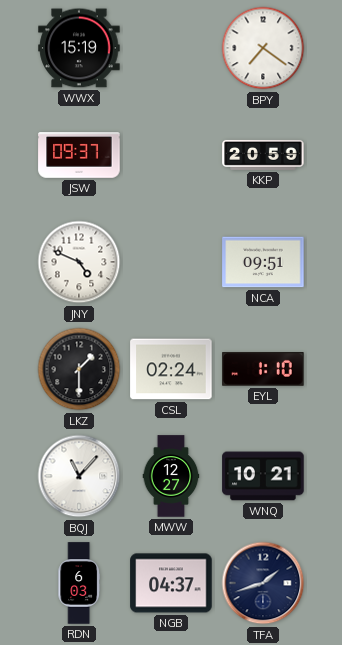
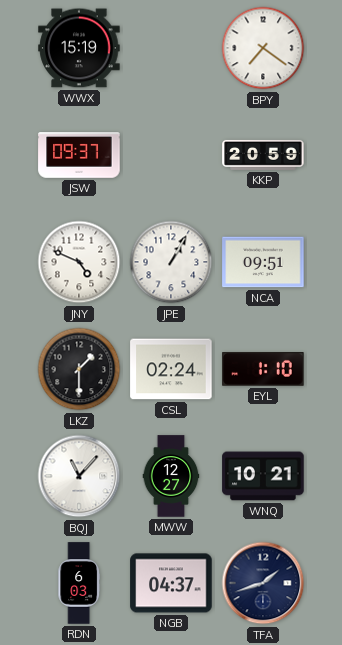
JPE: none -> 1:05 (171, 262)
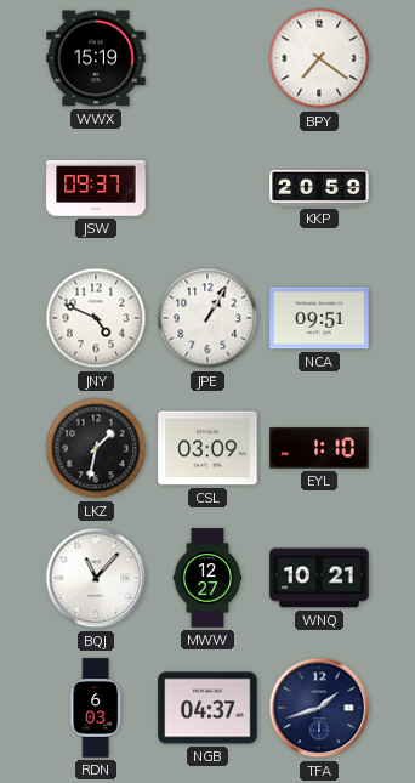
LKZ: 1:30 -> 1:32 (96, 448)
CSL: 02:24 -> 03:09 (207, 448)
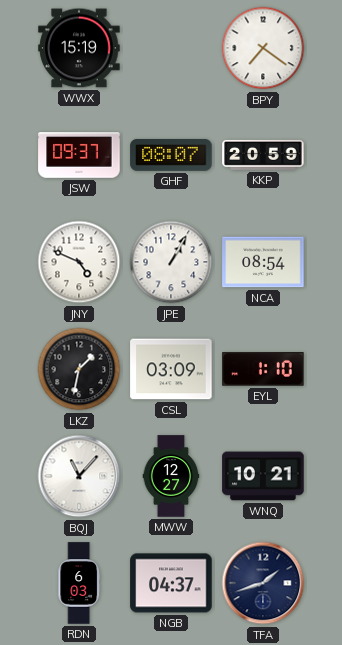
GHF: none -> 08:07 (171, 155)
NCA: 09:51 -> 08:54 (263, 262)
